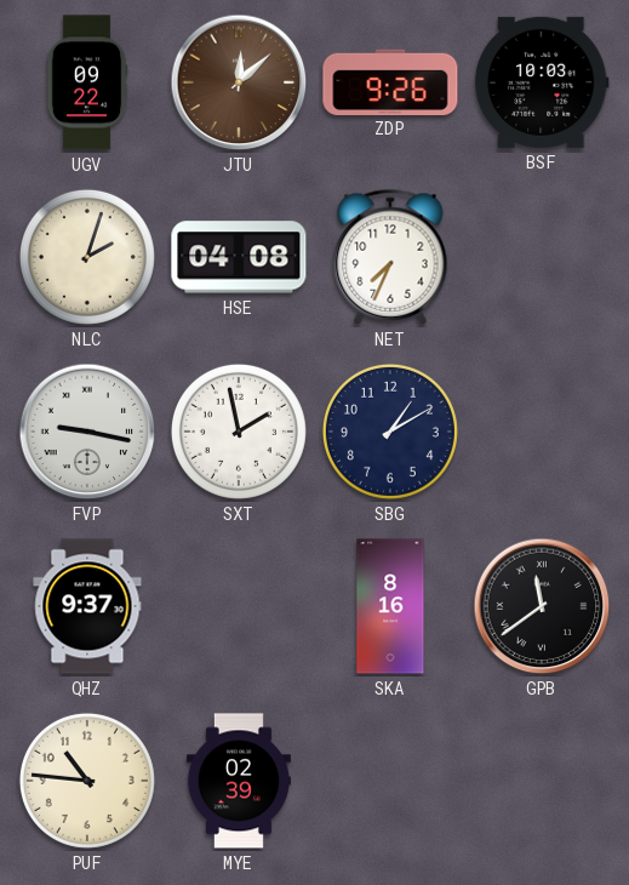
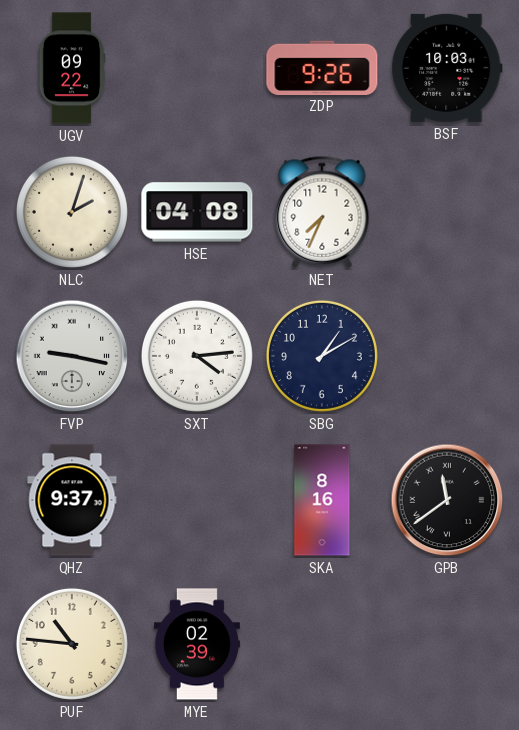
JTU: 12:08 -> none (239, 82)
SXT: 1:58 -> 4:14 (197, 356)
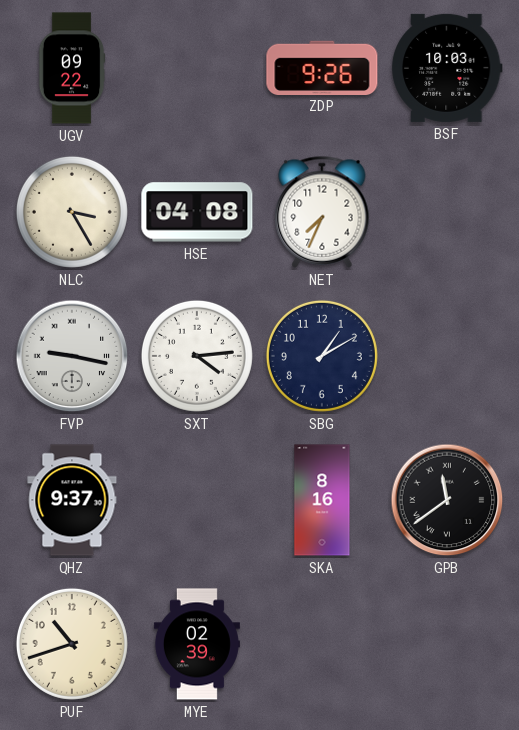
NLC: 2:03 -> 3:25 (72, 212)
PUF: 10:46 -> 10:42 (72, 644)
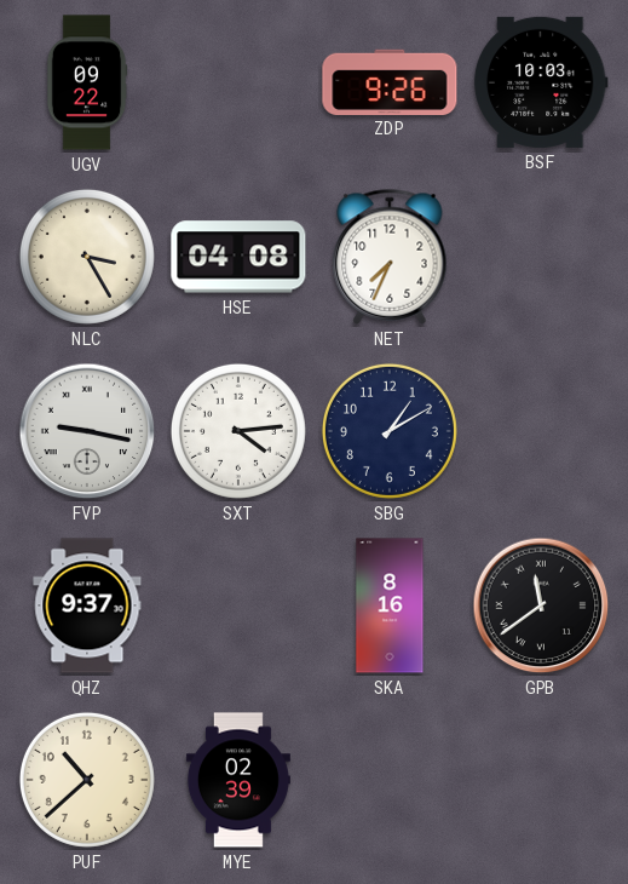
PUF: 10:42 -> 10:38 (87, 780)
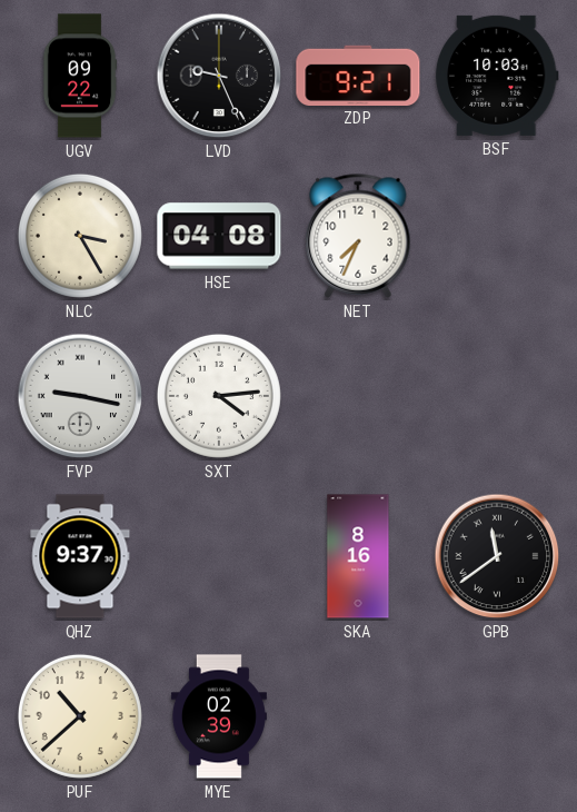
LVD: none -> 9:26 (219, 76)
ZDP: 9:26 -> 9:21 (358, 75)
SBG: 1:10 -> none (390, 431)
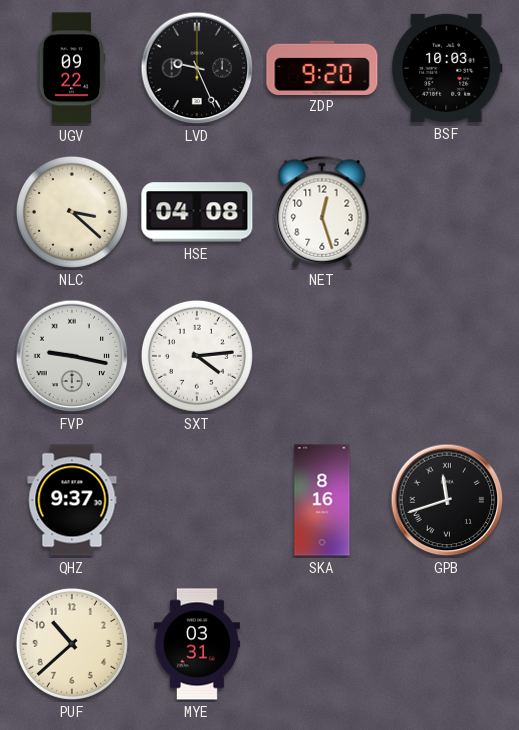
ZDP: 9:21 -> 9:20 (322, 67)
NLC: 3:25 -> 3:22 (72, 212)
NET: 7:34 -> 12:27 (322, 212)
GPB: 11:39 -> 11:42 (447, 500)
MYE: 02:39 -> 03:31 (197, 644)
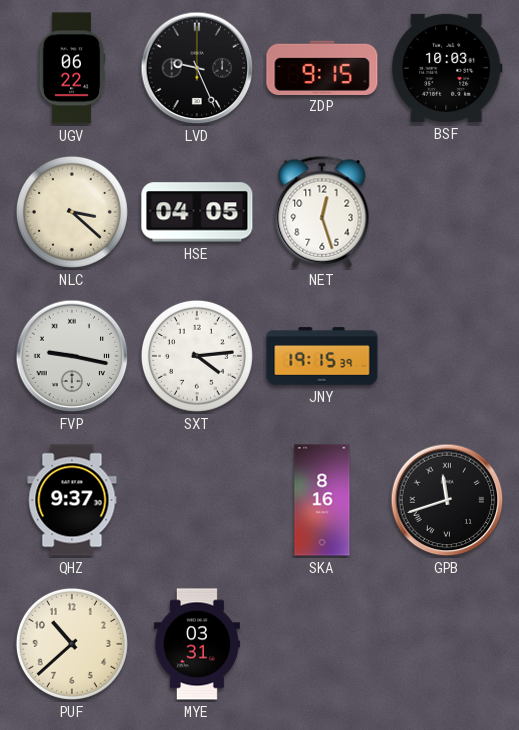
UGV: 09:22 -> 06:22 (72, 68)
ZDP: 9:20 -> 9:15 (322, 67)
HSE: 04:08 -> 04:05 (197, 212)
JNY: none -> 19:15 (322, 356)
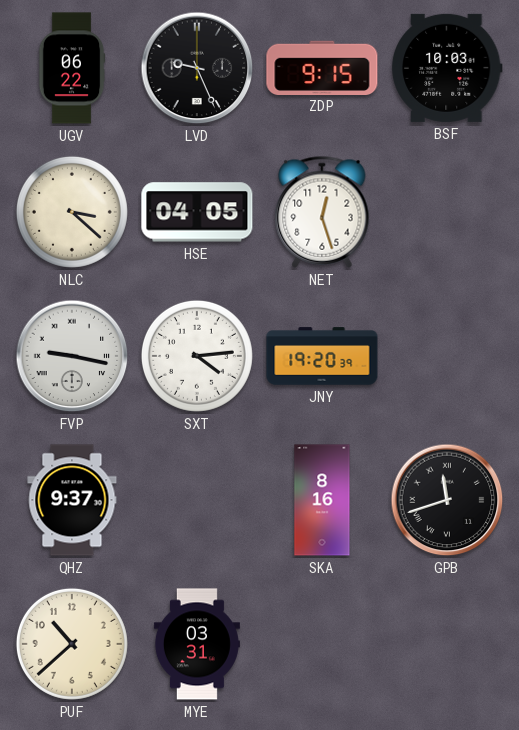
JNY: 19:15 -> 19:20 (322, 356)
